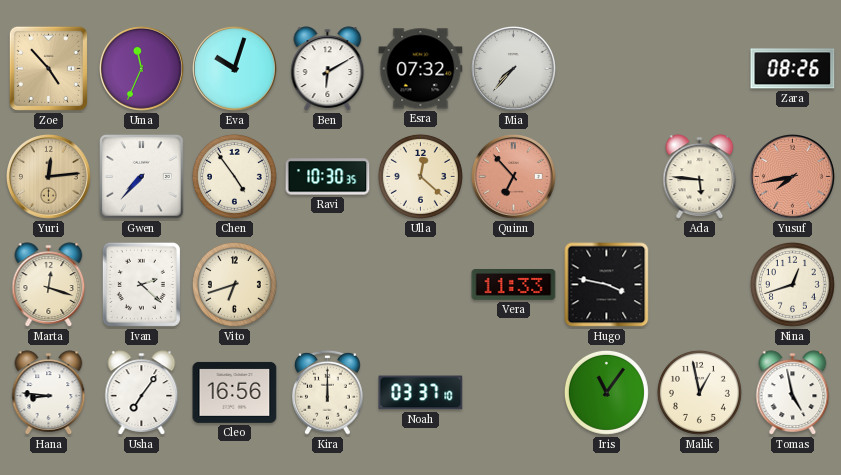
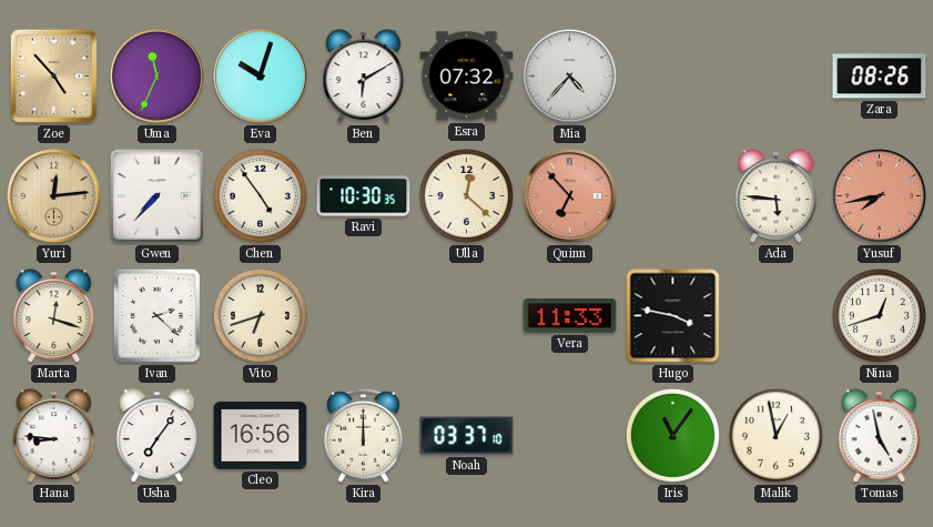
Mia: 7:37 -> 4:37 (570, 77)
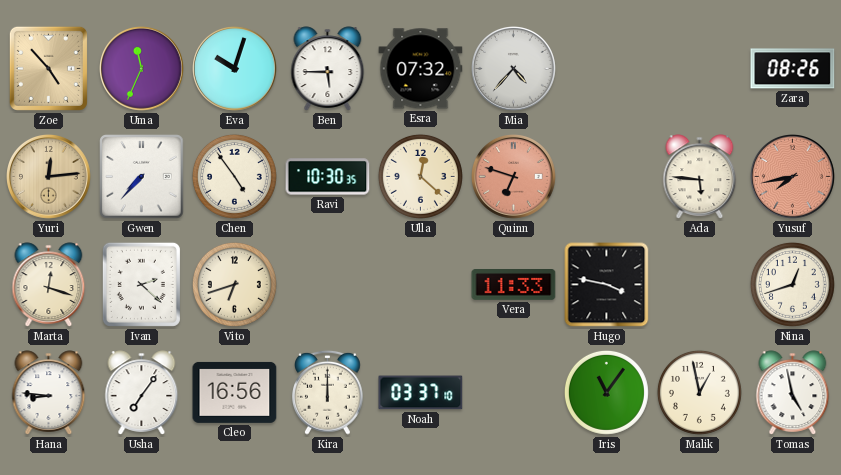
Ben: 6:10 -> 5:45 (328, 69)
Quinn: 6:53 -> 6:48 (514, 177)
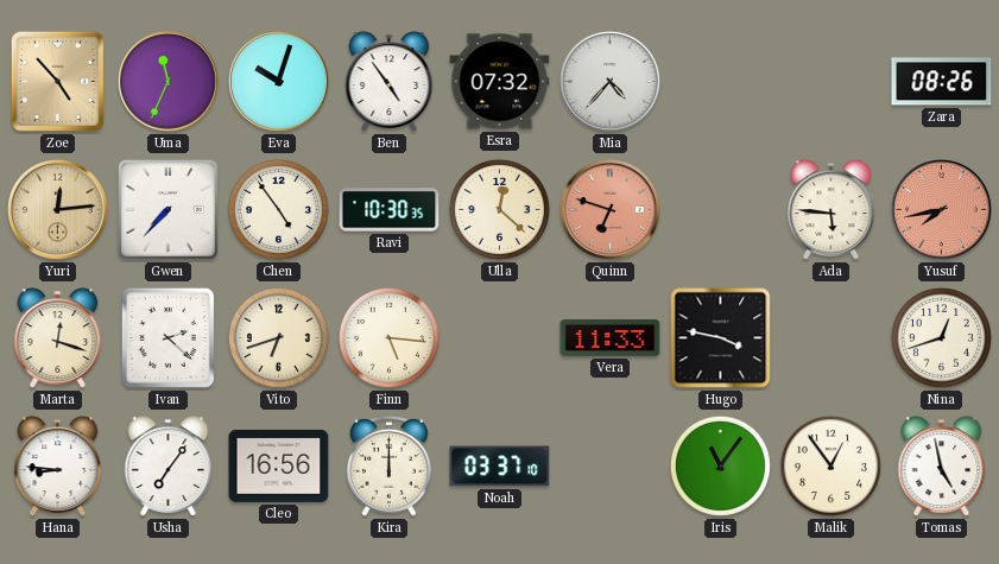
Ben: 5:45 -> 4:54 (390, 82)
Finn: none -> 5:16 (388, 337)
Malik: 12:58 -> 12:54 (830, 465)
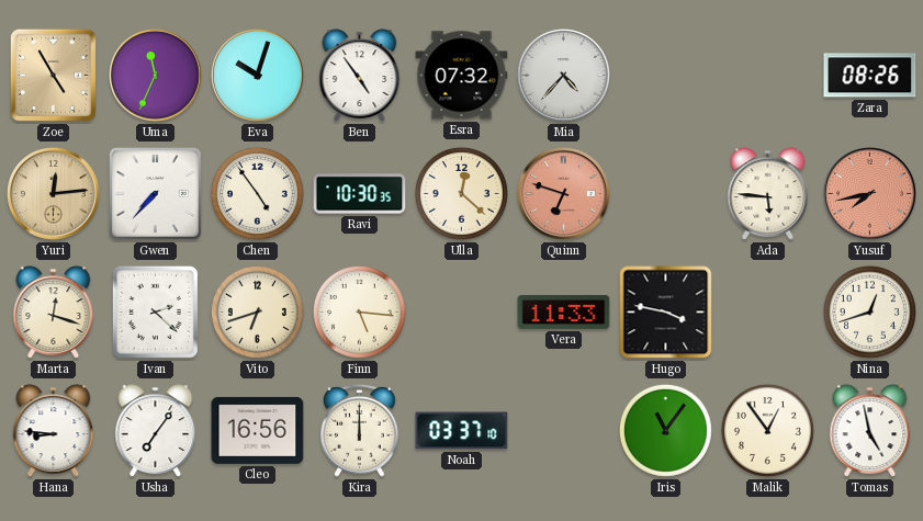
Zoe: 4:53 -> 4:55 (53, 75)
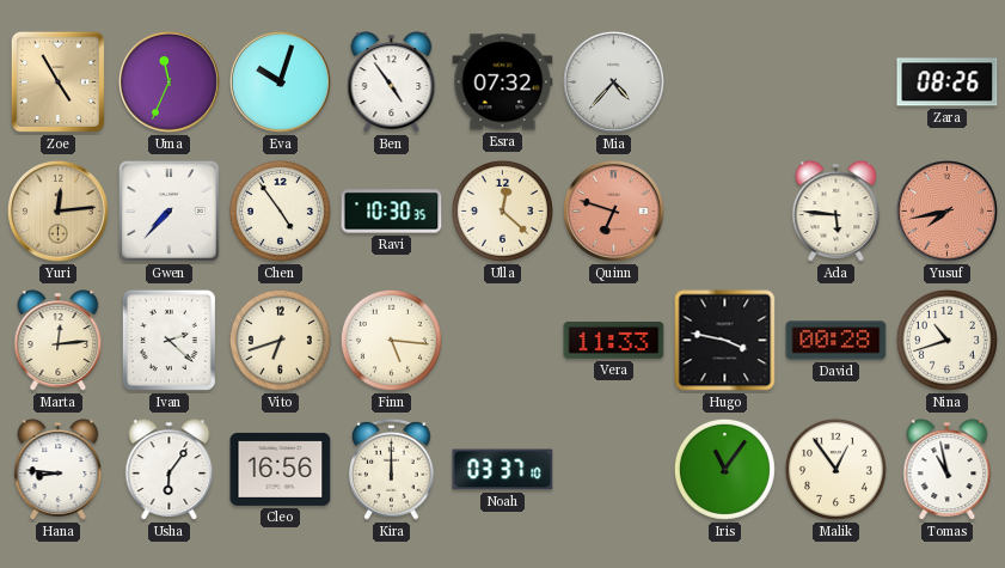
Marta: 12:18 -> 12:14 (59, 341)
David: none -> 00:28 (837, 341)
Nina: 12:42 -> 10:42 (946, 340)
Usha: 7:06 -> 6:06 (170, 470)
Tomas: 4:58 -> 10:58 (948, 470)
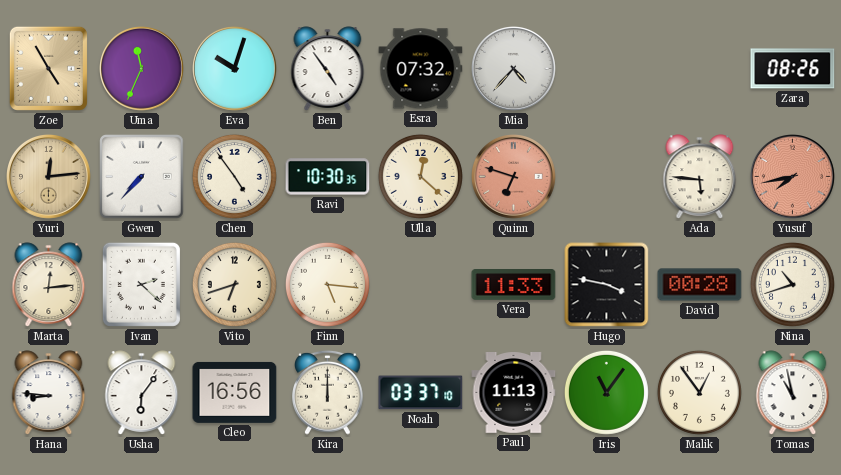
Paul: none -> 11:13 (514, 393)
